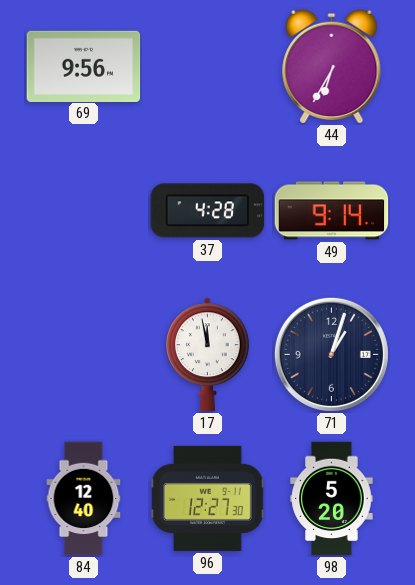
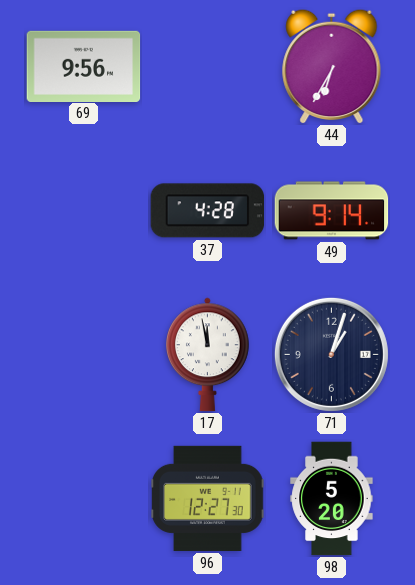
84: 12:40 -> none (84, 499)
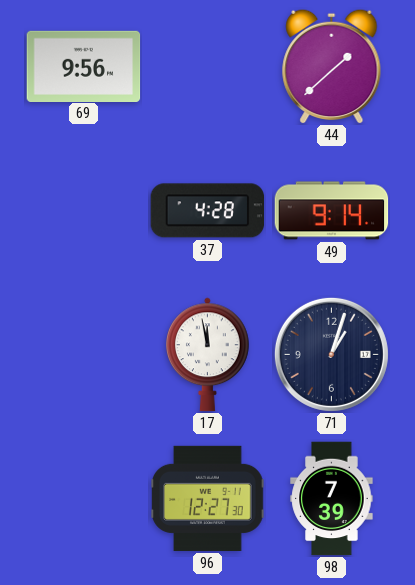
44: 6:35 -> 1:38 (332, 66)
98: 5:20 -> 7:39 (332, 499)
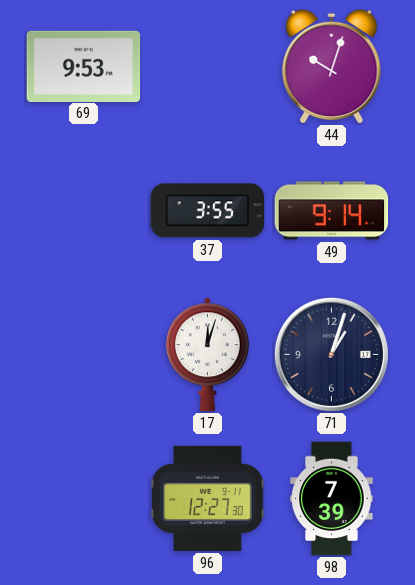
69: 9:56 -> 9:53 (84, 66)
44: 1:38 -> 10:03 (332, 66)
37: 4:28 -> 3:55 (208, 211)
17: 11:58 -> 12:03 (208, 355)
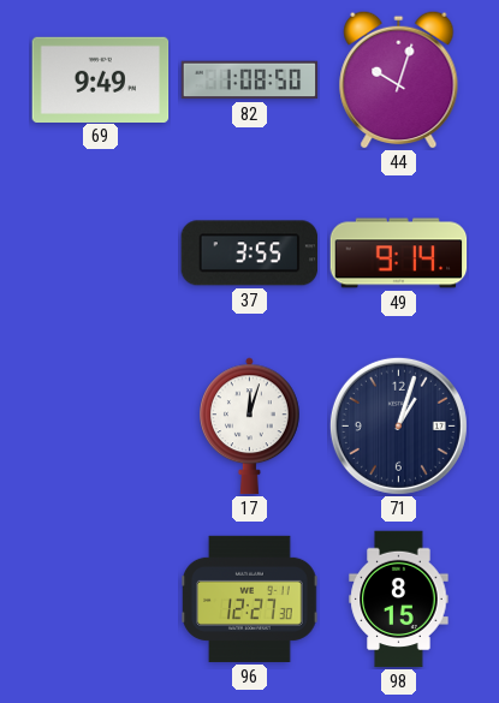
69: 9:53 -> 9:49 (101, 79)
82: none -> 1:08 (250, 81)
98: 7:39 -> 8:15 (399, 600)
